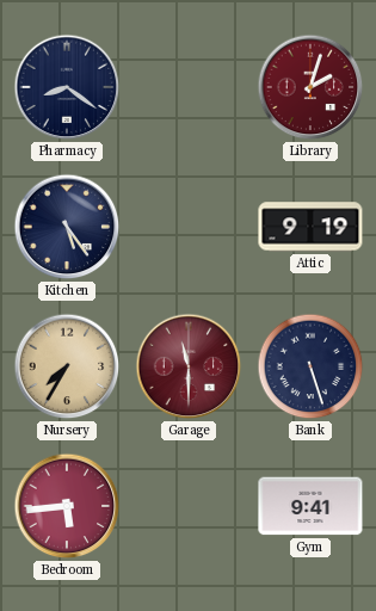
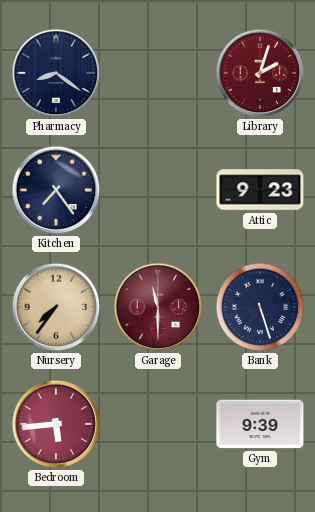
Kitchen: 5:24 -> 7:24 (56, 190)
Attic: 9:19 -> 9:23 (260, 190)
Nursery: 7:35 -> 7:36 (56, 307)
Gym: 9:41 -> 9:39 (260, 424)
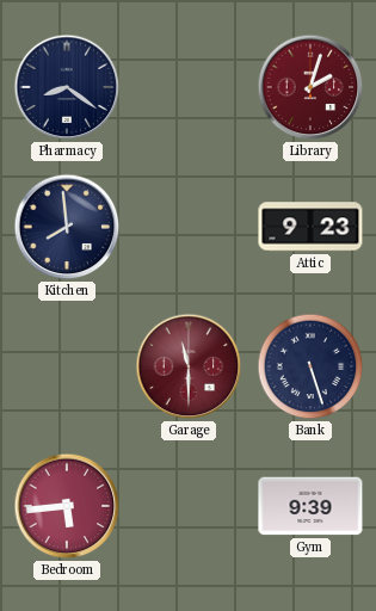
Kitchen: 7:24 -> 7:59 (67, 227)
Nursery: 7:36 -> none (56, 307)
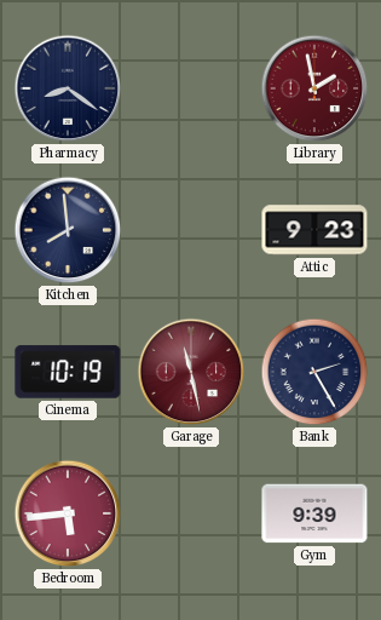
Library: 2:03 -> 1:58 (314, 88)
Cinema: none -> 10:19 (68, 372)
Garage: 11:30 -> 11:28 (191, 372)
Bank: 5:27 -> 2:25 (314, 372)
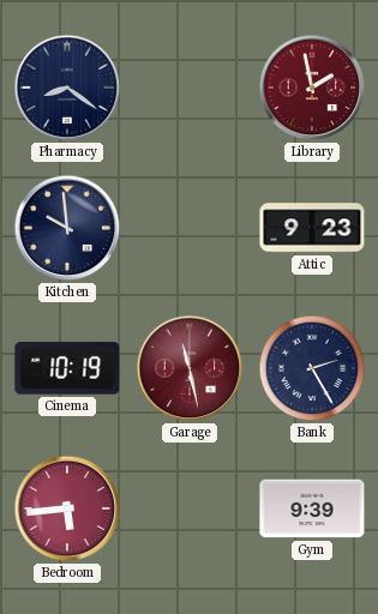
Kitchen: 7:59 -> 9:59 (67, 228)
